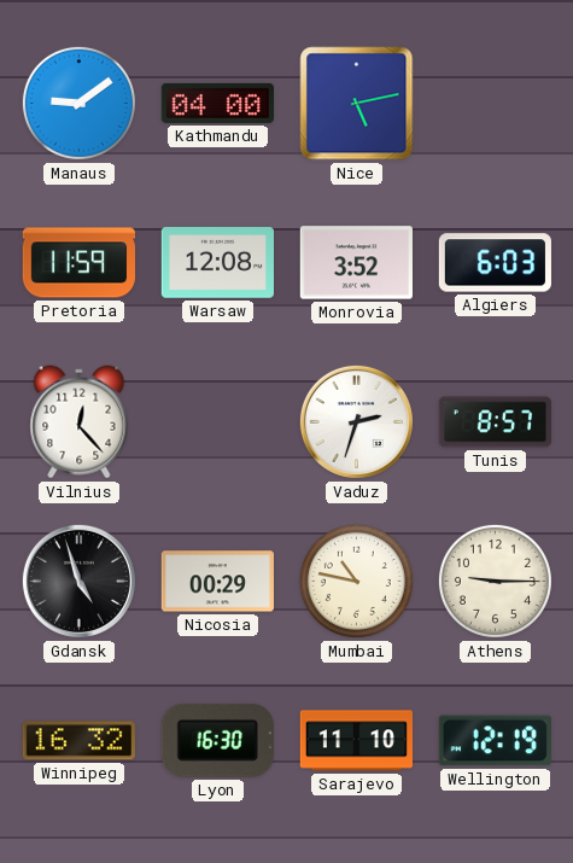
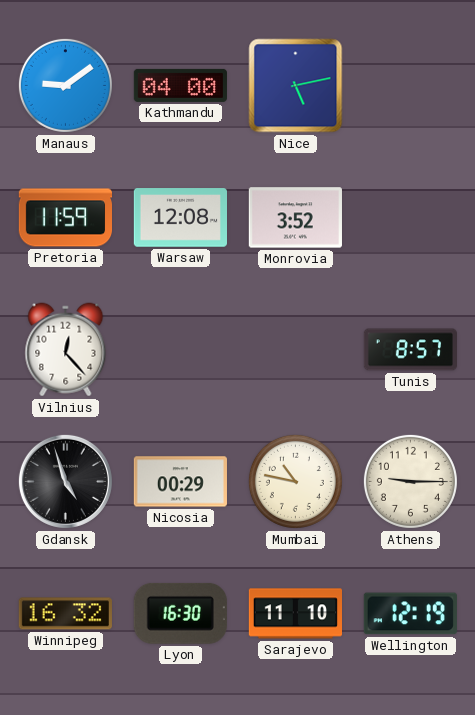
Algiers: 6:03 -> none (495, 263)
Vaduz: 2:33 -> none (356, 421)
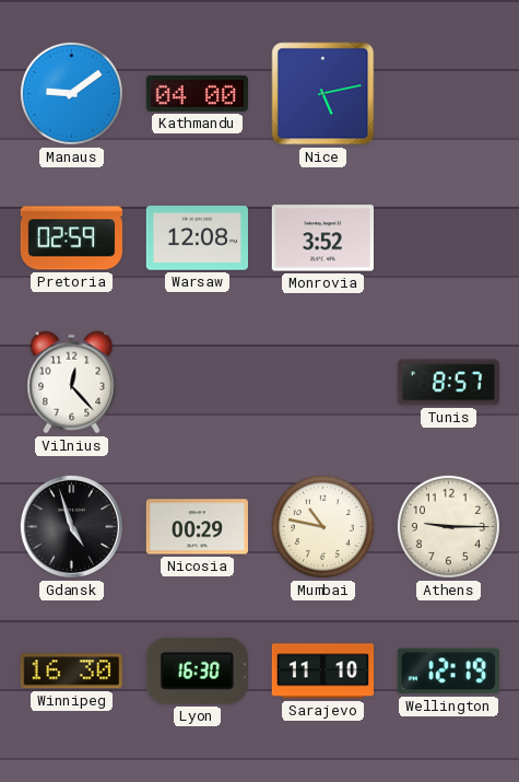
Pretoria: 11:59 -> 02:59 (71, 238)
Winnipeg: 16:32 -> 16:30 (71, 672)
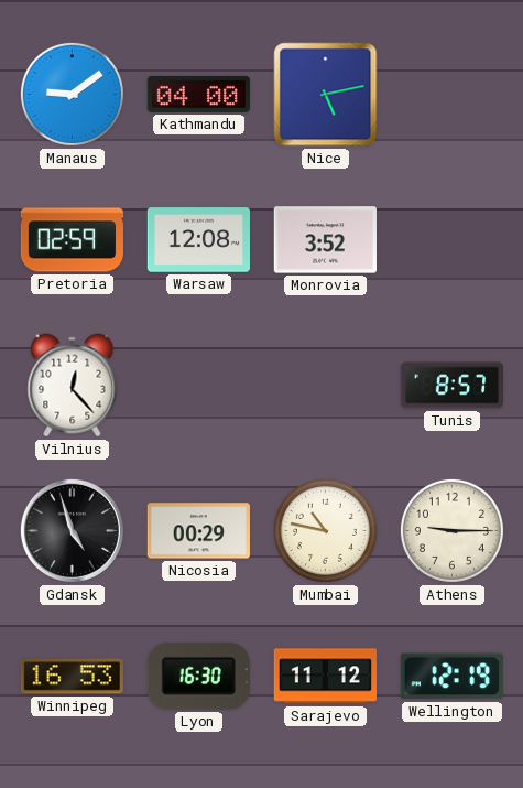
Winnipeg: 16:30 -> 16:53 (72, 677)
Sarajevo: 11:10 -> 11:12 (325, 677)
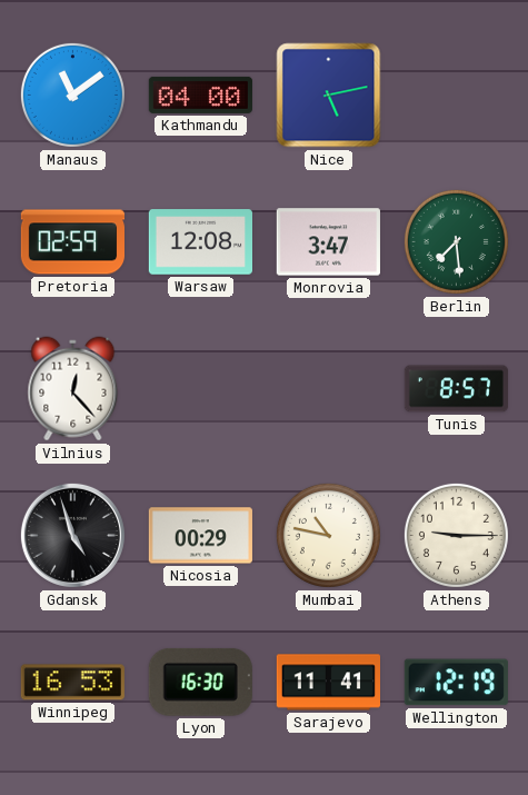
Manaus: 9:09 -> 11:09 (72, 95)
Monrovia: 3:52 -> 3:47 (328, 242)
Berlin: none -> 7:29 (456, 241)
Sarajevo: 11:12 -> 11:41 (328, 683)
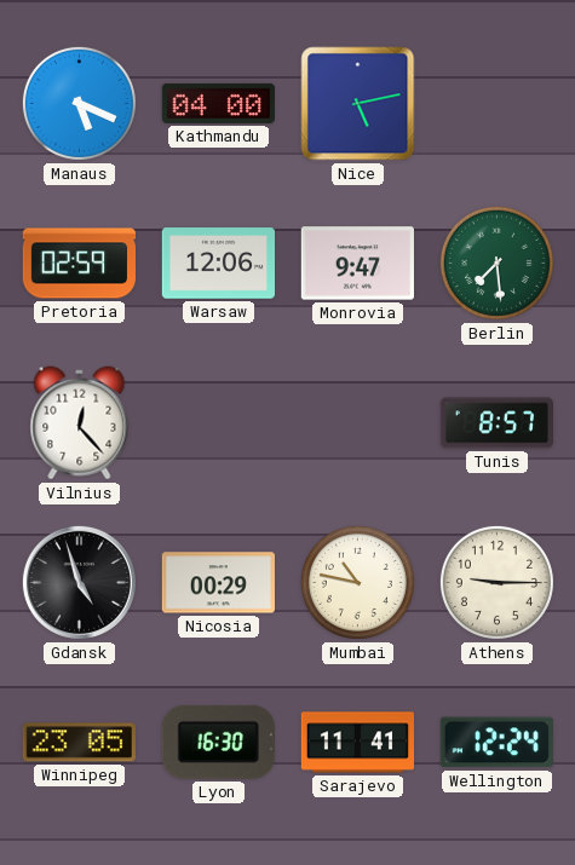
Manaus: 11:09 -> 5:19 (79, 103)
Warsaw: 12:08 -> 12:06 (218, 264)
Monrovia: 3:47 -> 9:47 (357, 264)
Winnipeg: 16:53 -> 23:05 (79, 743)
Wellington: 12:19 -> 12:24 (496, 743)
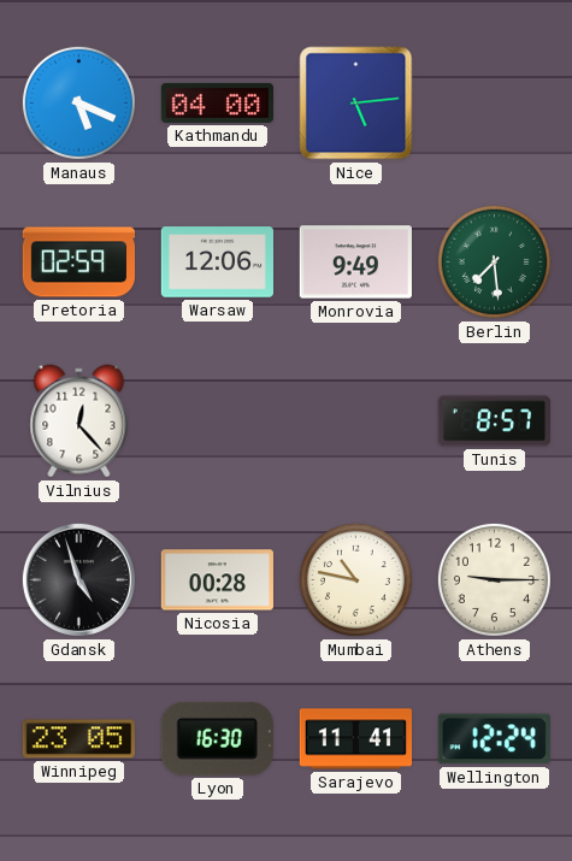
Nice: 5:13 -> 5:14 (356, 104)
Monrovia: 9:47 -> 9:49 (355, 263)
Nicosia: 00:29 -> 00:28 (217, 580)
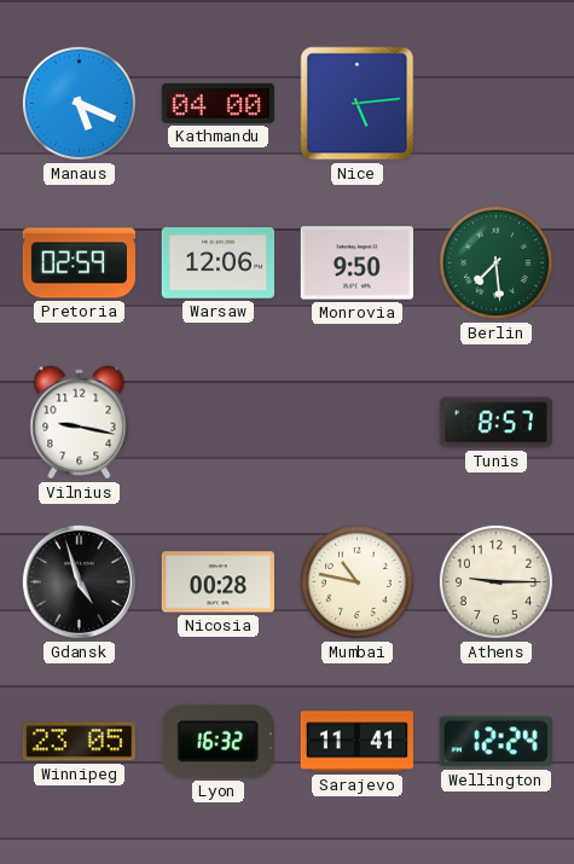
Monrovia: 9:49 -> 9:50 (356, 263)
Vilnius: 12:23 -> 9:17 (80, 423)
Lyon: 16:30 -> 16:32 (218, 741)
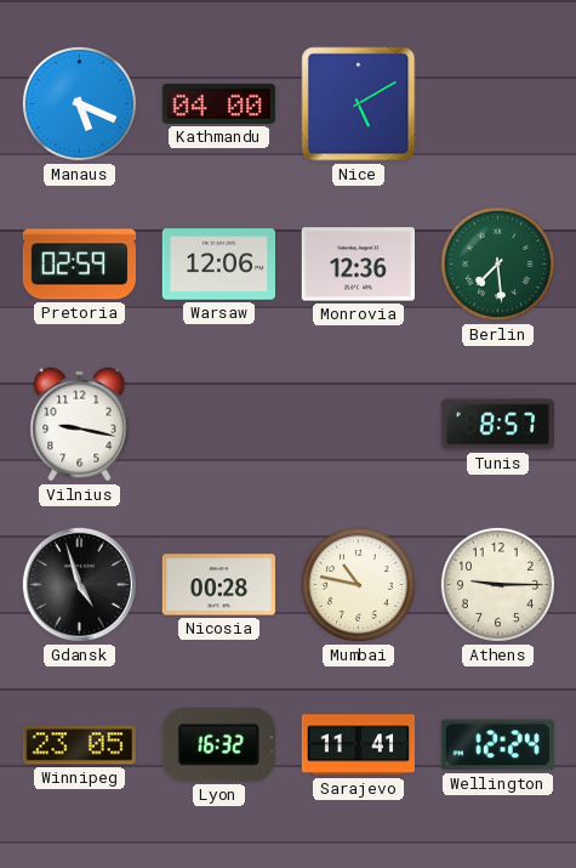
Nice: 5:14 -> 5:10 (359, 104)
Monrovia: 9:50 -> 12:36 (358, 265)
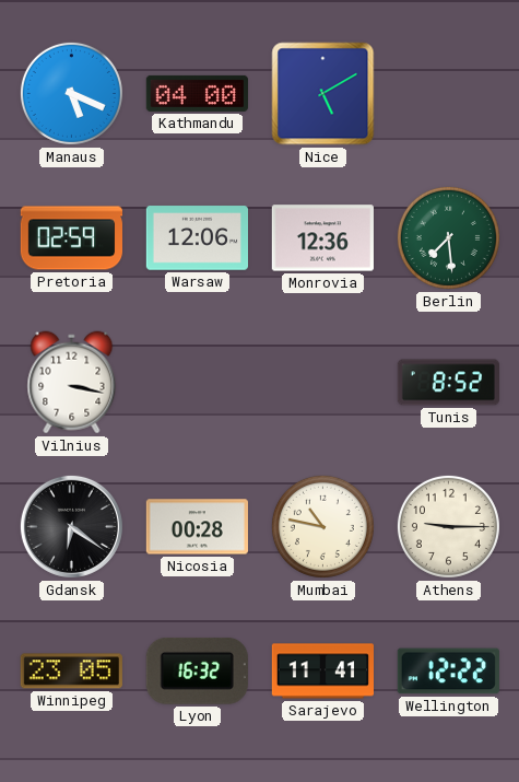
Vilnius: 9:17 -> 3:17 (72, 383)
Tunis: 8:57 -> 8:52 (448, 383)
Gdansk: 4:57 -> 6:21 (71, 526)
Wellington: 12:24 -> 12:22 (448, 672)
